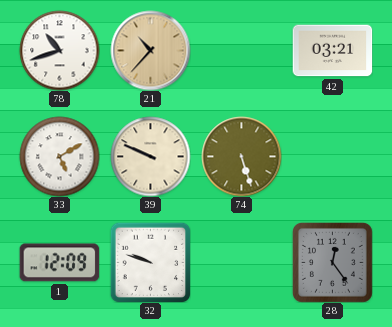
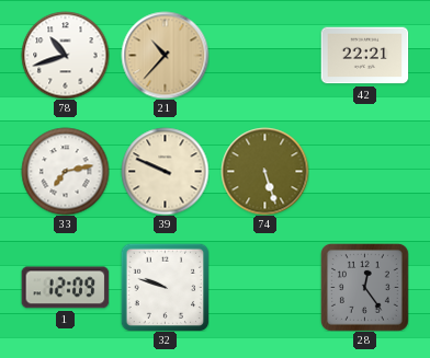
42: 03:21 -> 22:21 (364, 56)
33: 5:10 -> 7:13 (65, 171)
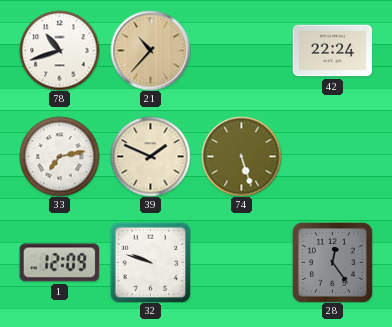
42: 22:21 -> 22:24 (332, 51)
39: 9:49 -> 1:49 (150, 156)
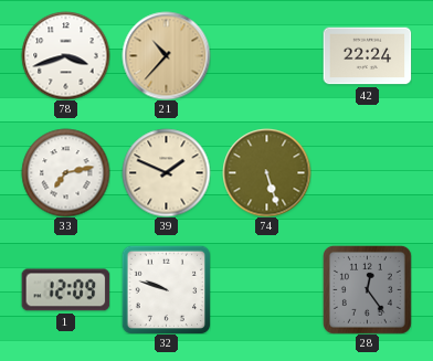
78: 10:42 -> 3:42 (65, 55)
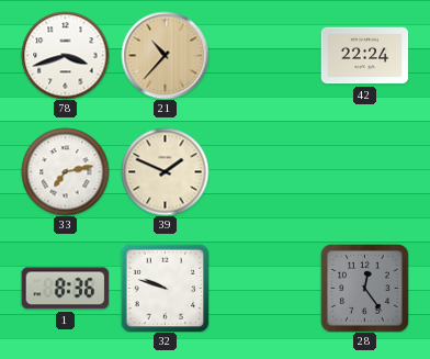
74: 5:27 -> none (266, 172)
1: 12:09 -> 8:36 (65, 289)
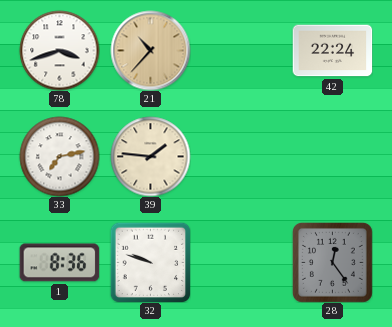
39: 1:49 -> 1:46 (150, 156)
